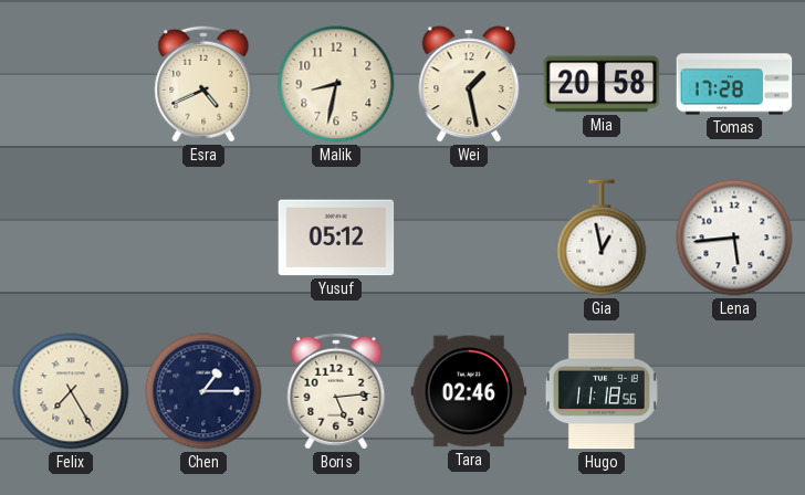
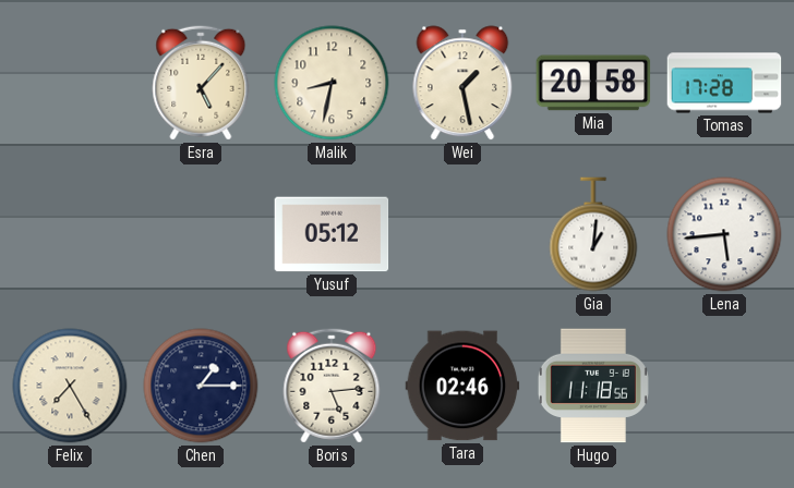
Esra: 4:41 -> 5:07 (201, 83)
Gia: 12:58 -> 1:01 (593, 234)
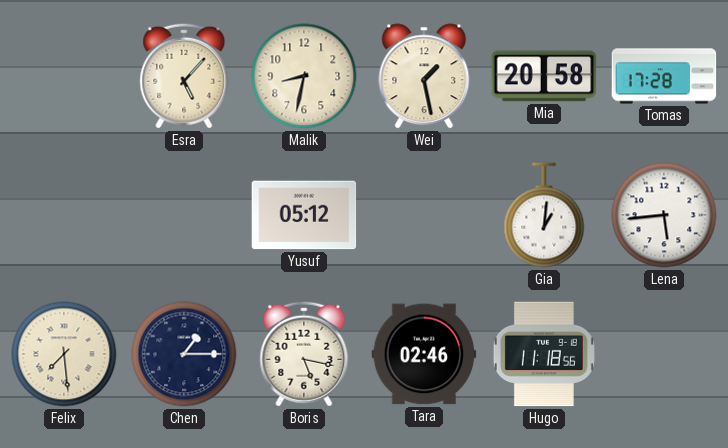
Felix: 7:25 -> 7:29 (64, 354)
Boris: 5:14 -> 5:17 (304, 354)
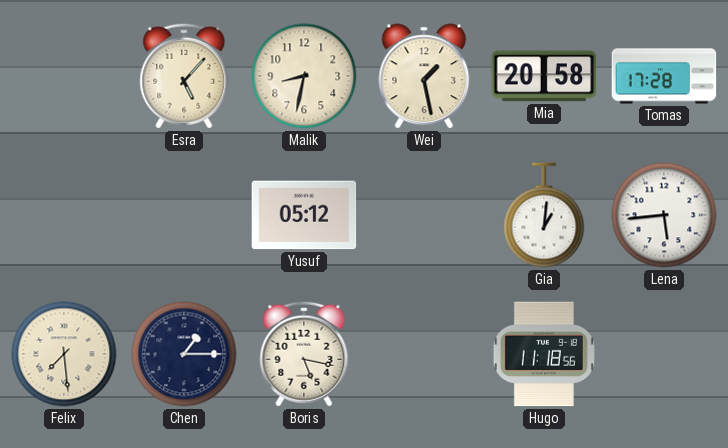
Tara: 02:46 -> none (424, 354)
